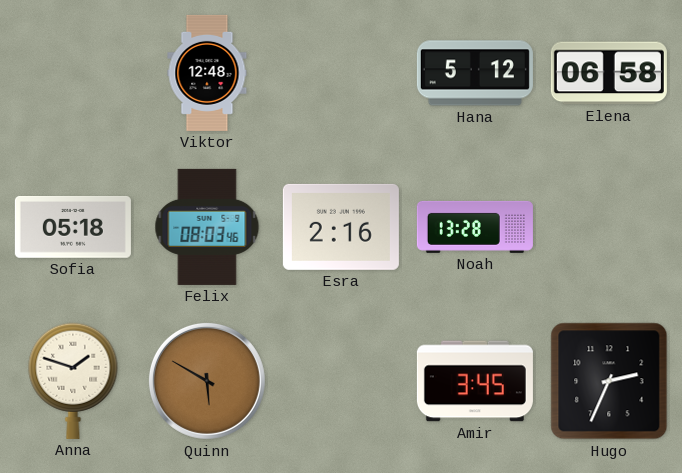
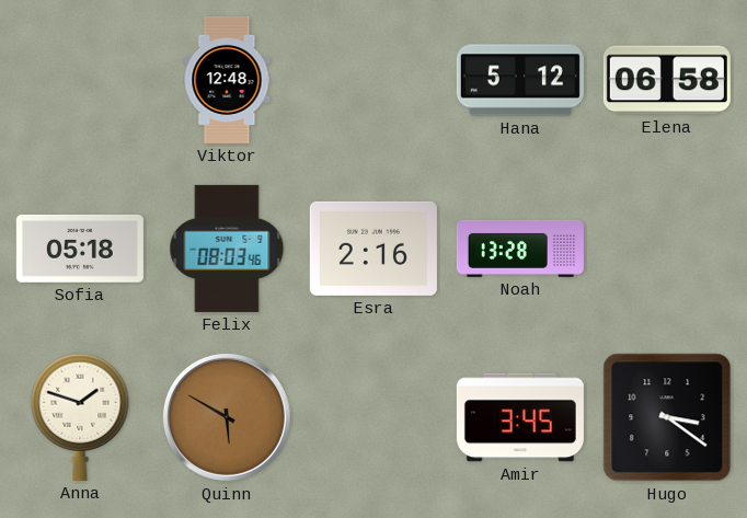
Hugo: 2:34 -> 3:21 (667, 417)
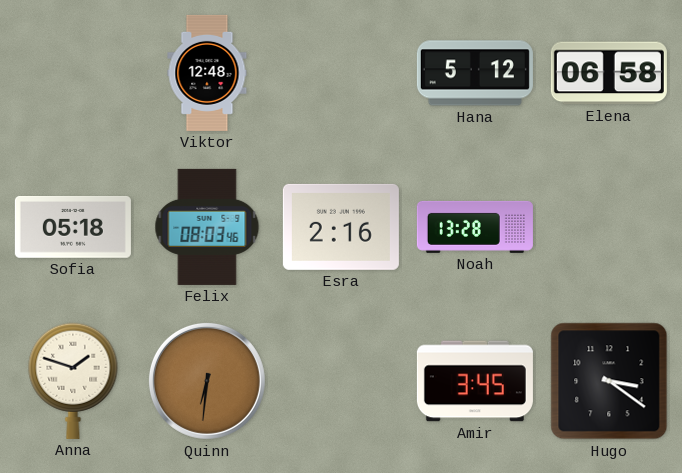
Quinn: 5:50 -> 6:31 (207, 381)
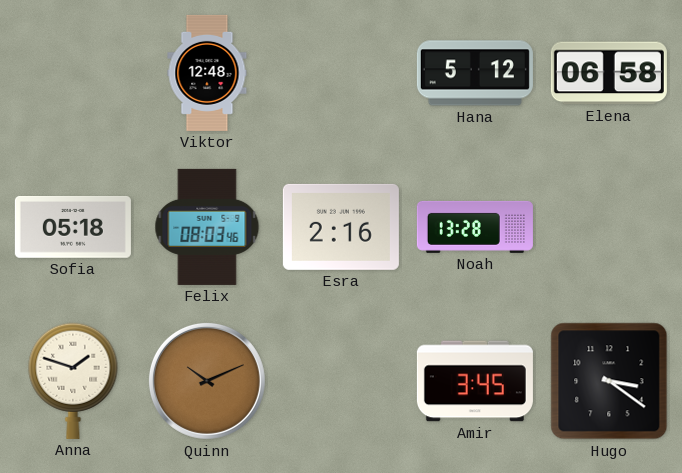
Quinn: 6:31 -> 10:11 (207, 381)
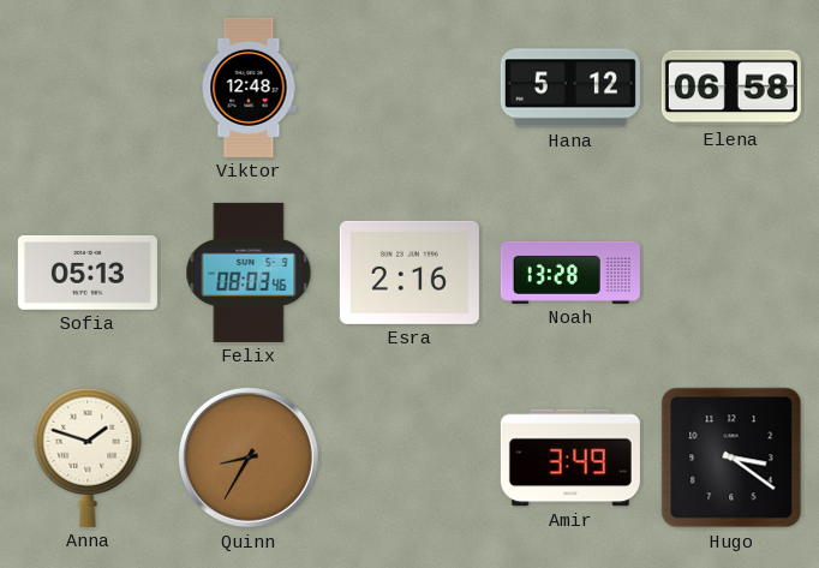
Sofia: 05:18 -> 05:13 (88, 273)
Quinn: 10:11 -> 8:35 (249, 458)
Amir: 3:45 -> 3:49 (570, 458)
